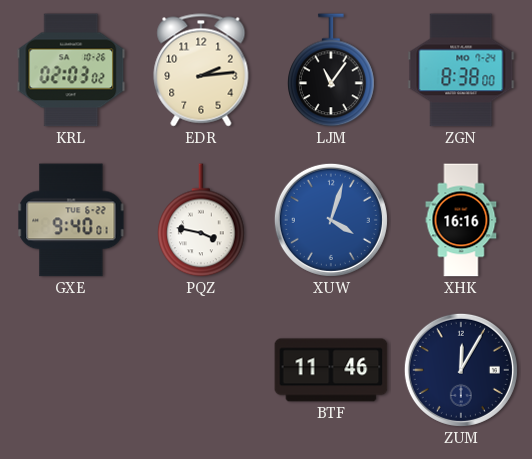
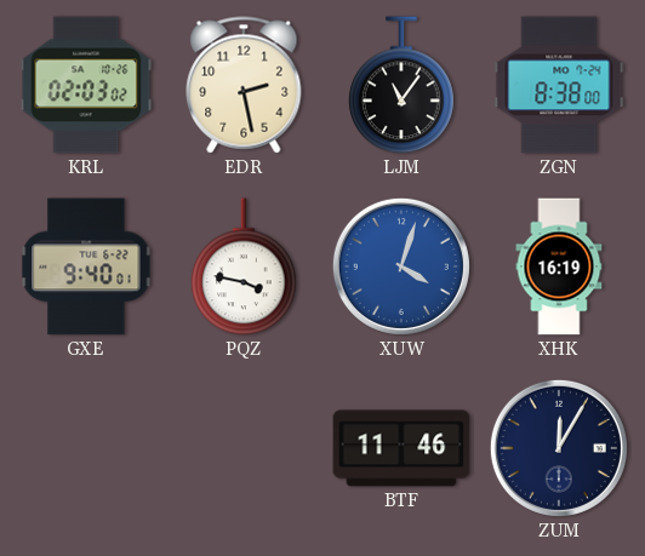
EDR: 2:14 -> 2:28 (244, 85)
XHK: 16:16 -> 16:19 (559, 266)
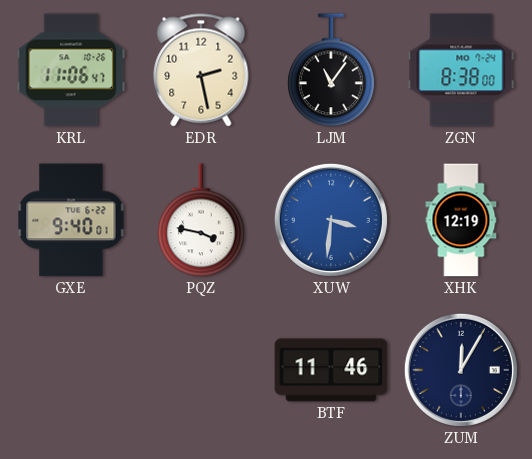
KRL: 02:03 -> 11:06 (71, 70)
XUW: 4:03 -> 3:31 (331, 220)
XHK: 16:19 -> 12:19 (461, 220)
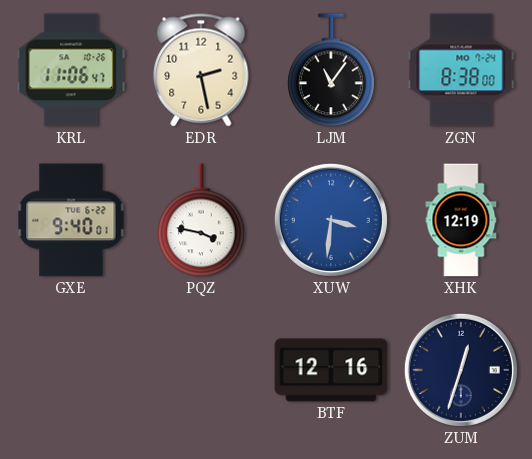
BTF: 11:46 -> 12:16 (331, 370)
ZUM: 12:05 -> 12:33 (461, 370)
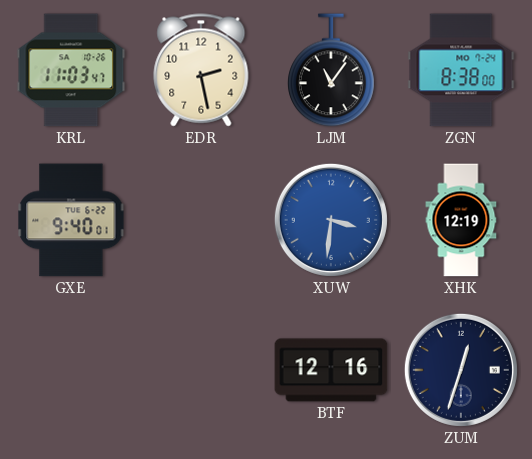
KRL: 11:06 -> 11:03 (71, 70)
PQZ: 3:47 -> none (201, 220)
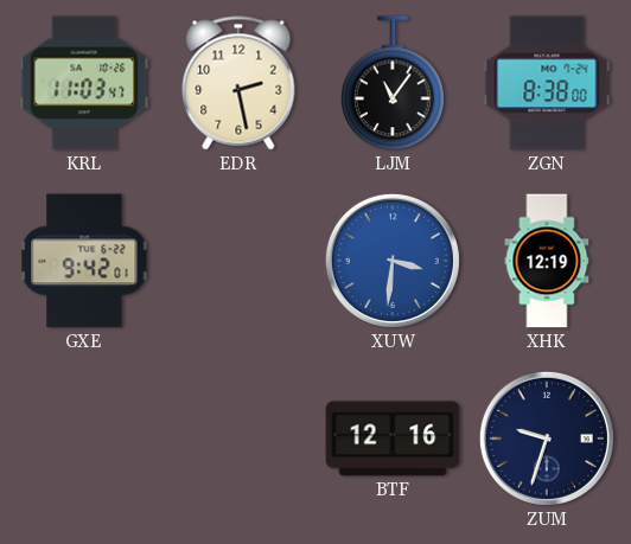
GXE: 9:40 -> 9:42 (84, 261)
ZUM: 12:33 -> 9:33 (547, 439)
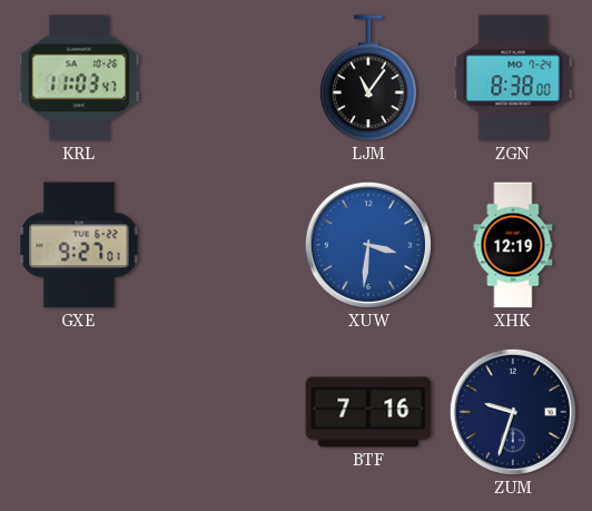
EDR: 2:28 -> none (238, 83)
GXE: 9:42 -> 9:27 (79, 245)
BTF: 12:16 -> 7:16 (368, 412)
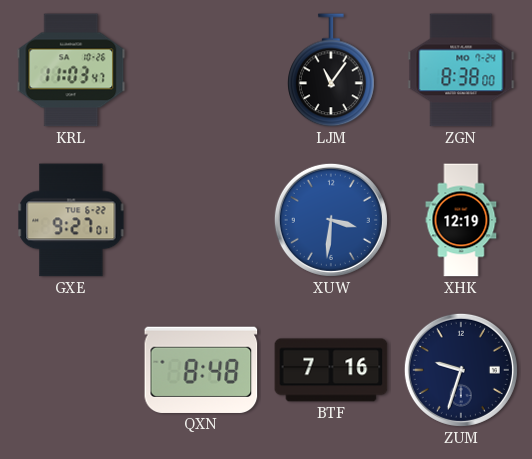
QXN: none -> 8:48 (201, 370)
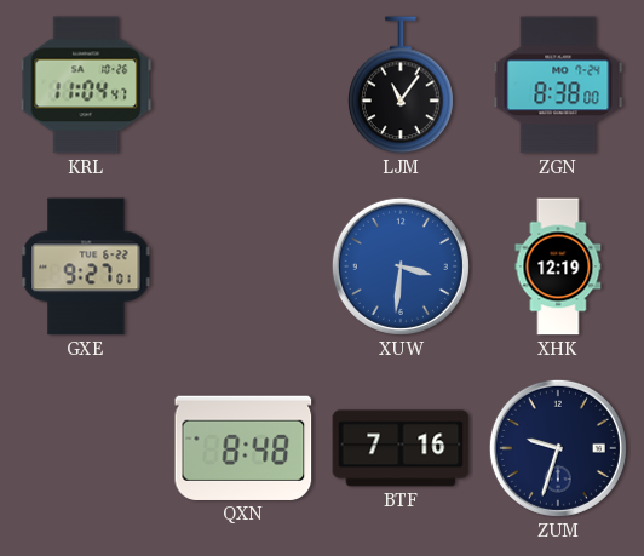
KRL: 11:03 -> 11:04 (86, 85)
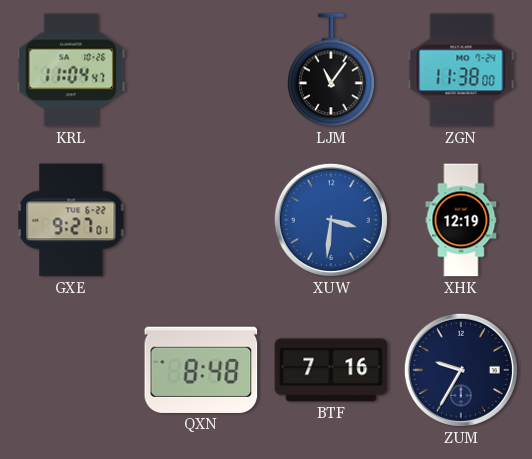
ZGN: 8:38 -> 11:38 (461, 70)
ZUM: 9:33 -> 9:35 (461, 370)
